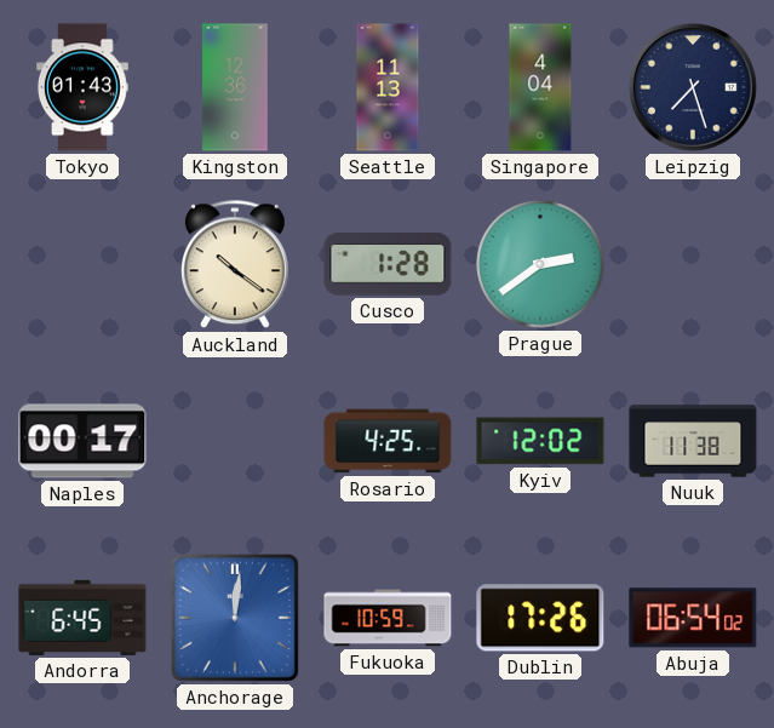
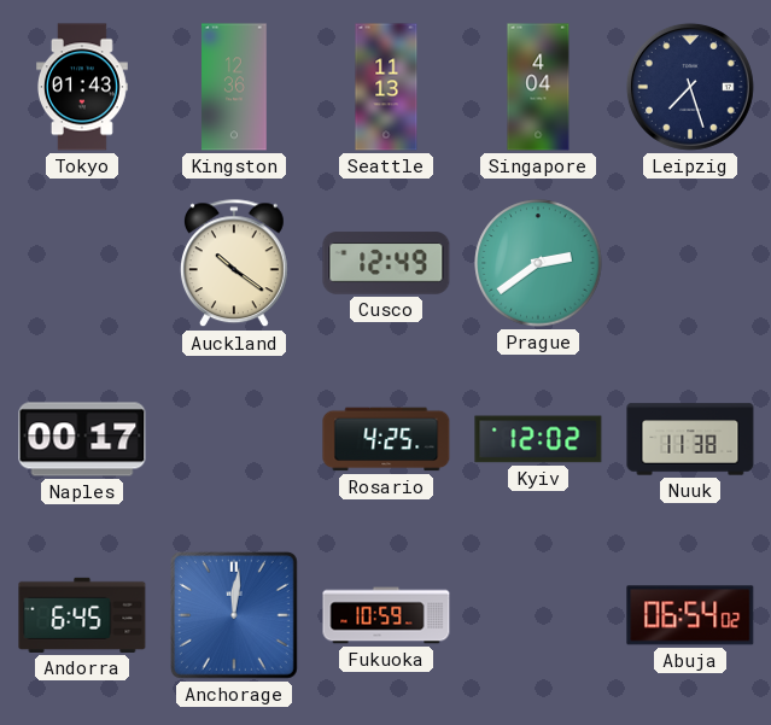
Cusco: 1:28 -> 12:49 (386, 263)
Dublin: 17:26 -> none (540, 618)
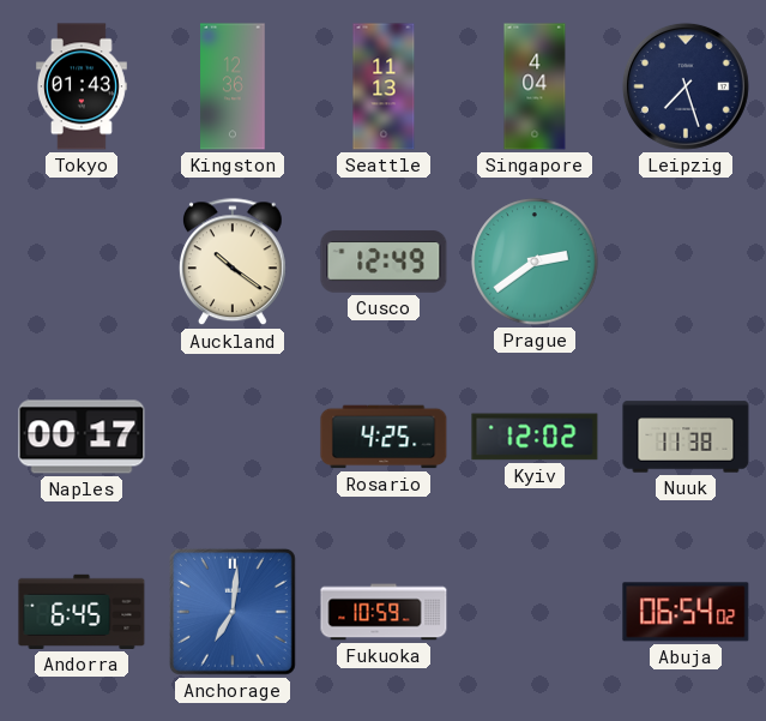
Anchorage: 12:01 -> 7:01 (233, 612)
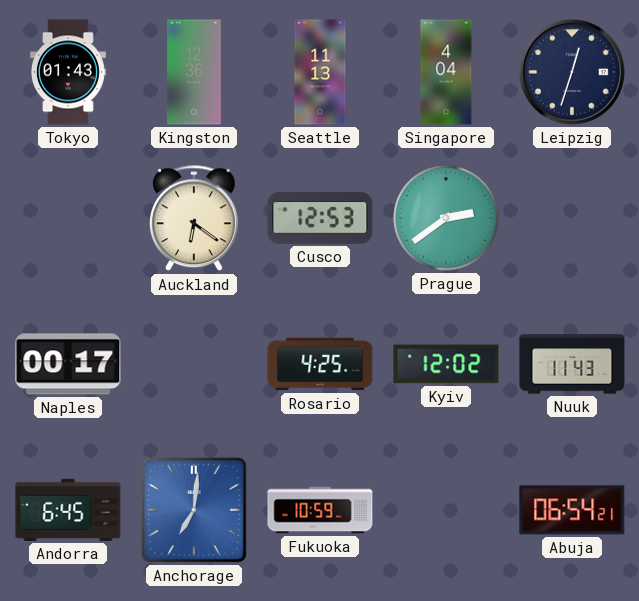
Leipzig: 7:27 -> 12:33 (572, 72)
Auckland: 10:21 -> 6:21 (194, 219)
Cusco: 12:49 -> 12:53 (320, 218)
Nuuk: 11:38 -> 11:43 (572, 364)
Abuja: 06:54:02 -> 06:54:21 (572, 510)
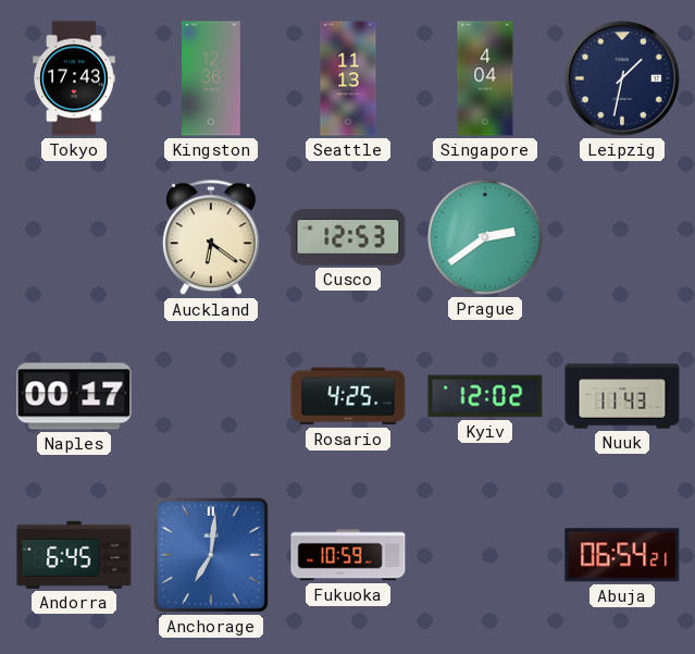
Tokyo: 01:43 -> 17:43 (75, 78)
Leipzig: 12:33 -> 1:32 (622, 78)
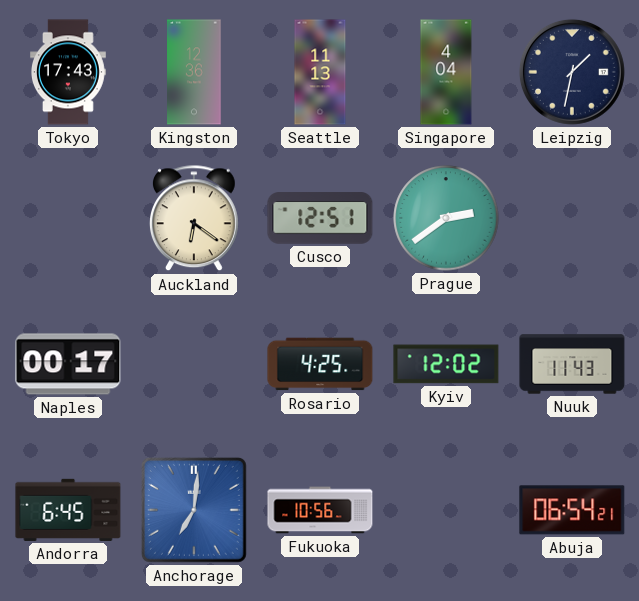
Cusco: 12:53 -> 12:51 (320, 218)
Fukuoka: 10:59 -> 10:56 (320, 510)
